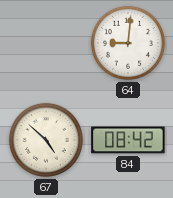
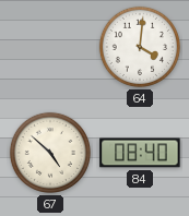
64: 9:01 -> 4:01 (140, 47)
84: 08:42 -> 08:40 (140, 153)
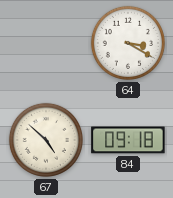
64: 4:01 -> 3:20 (128, 43)
84: 08:40 -> 09:18 (128, 140)
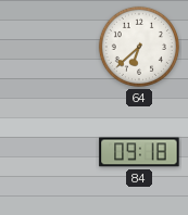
64: 3:20 -> 6:38 (139, 47)
67: 4:52 -> none (46, 140)
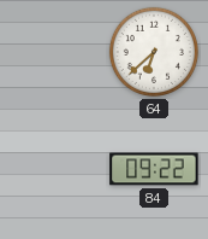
84: 09:18 -> 09:22 (154, 169)
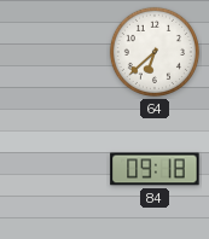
84: 09:22 -> 09:18 (155, 169)
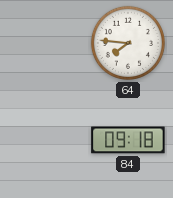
64: 6:38 -> 7:46 (128, 43)
